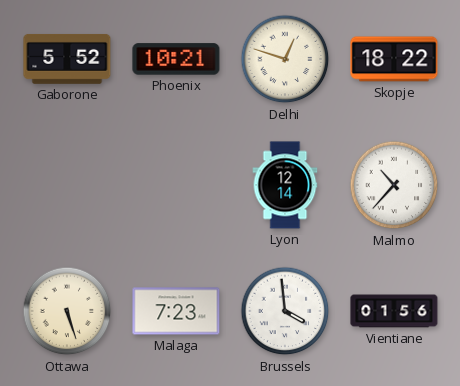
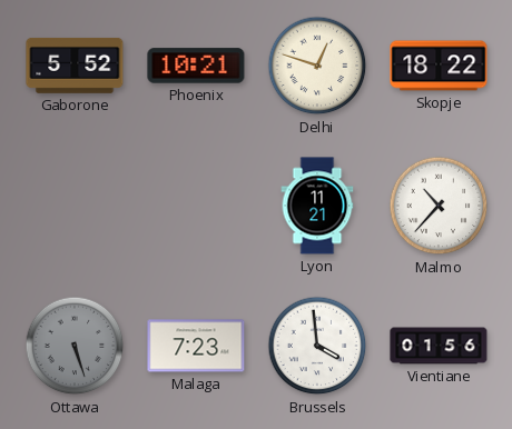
Lyon: 12:14 -> 11:21 (317, 206)
Ottawa dial: cream -> grey (75, 346)
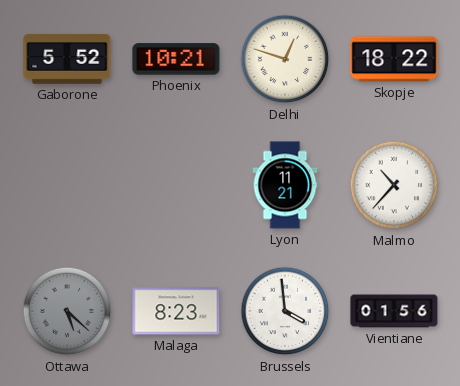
Ottawa: 5:27 -> 5:22 (67, 311)
Malaga: 7:23 -> 8:23 (176, 311)
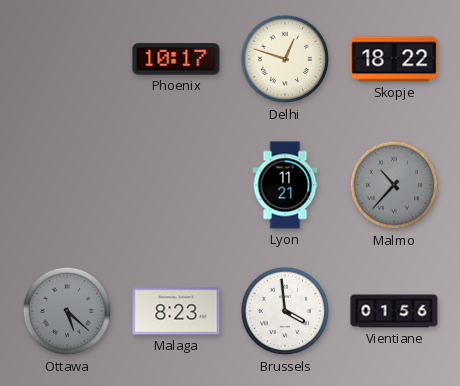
Gaborone: 5:52 -> none (67, 59)
Phoenix: 10:21 -> 10:17 (176, 59)
Malmo dial: white -> grey (394, 185)
